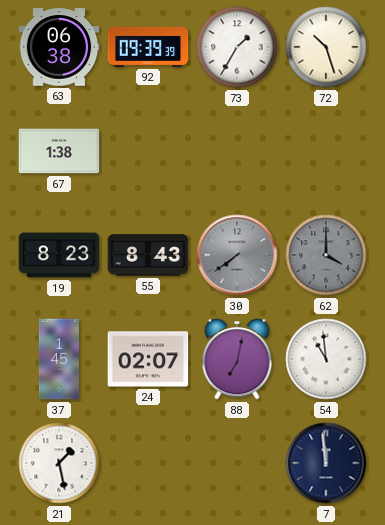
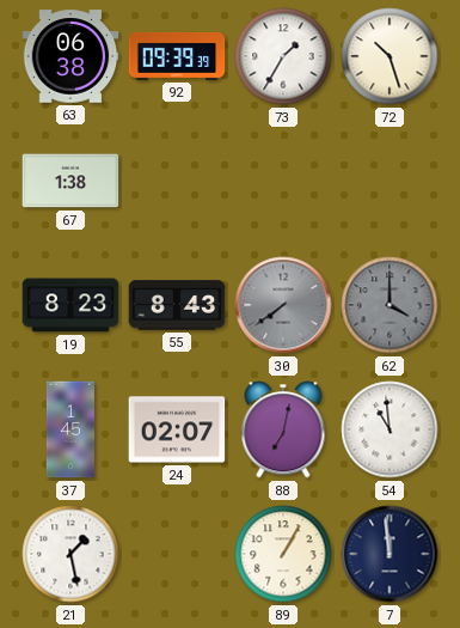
89: none -> 1:05 (283, 554)
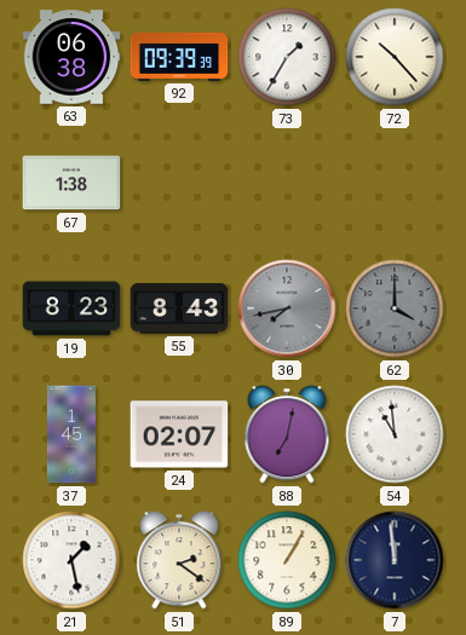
72: 10:27 -> 10:23 (395, 57)
30: 7:39 -> 7:43 (287, 308)
51: none -> 2:21 (179, 560)
